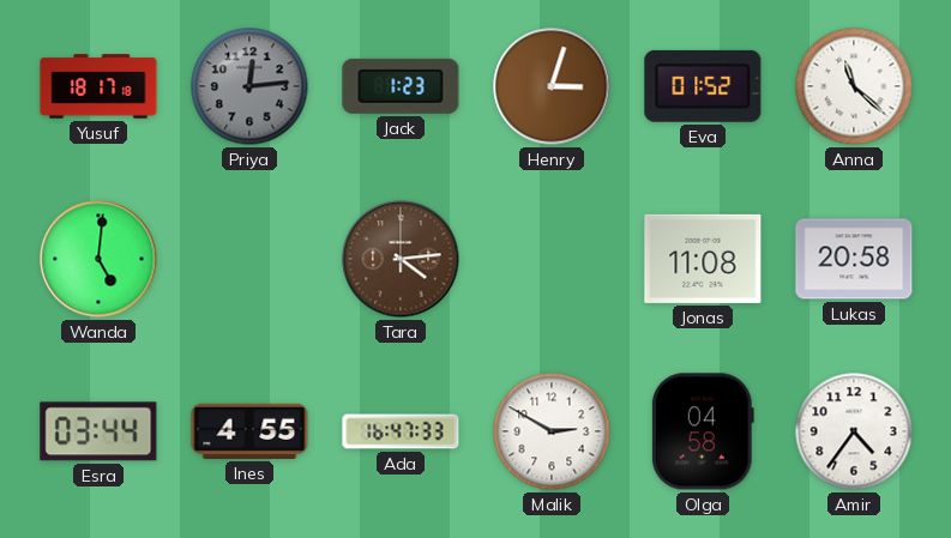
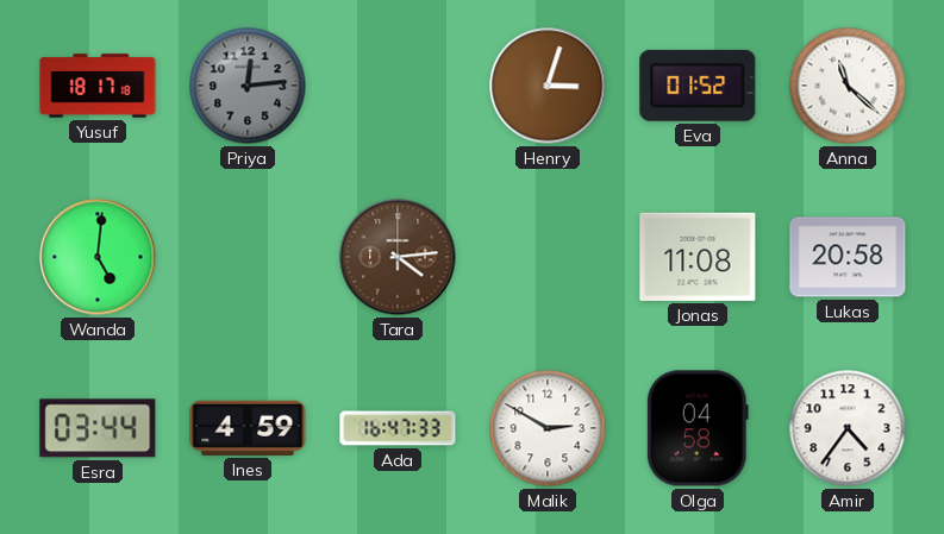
Jack: 1:23 -> none (401, 86)
Ines: 4:55 -> 4:59 (248, 428)
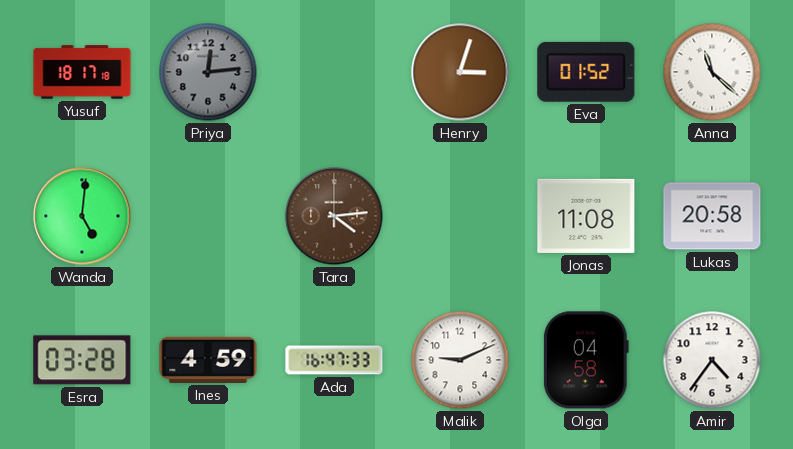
Esra: 03:44 -> 03:28 (82, 360)
Malik: 2:50 -> 9:11 (460, 360)
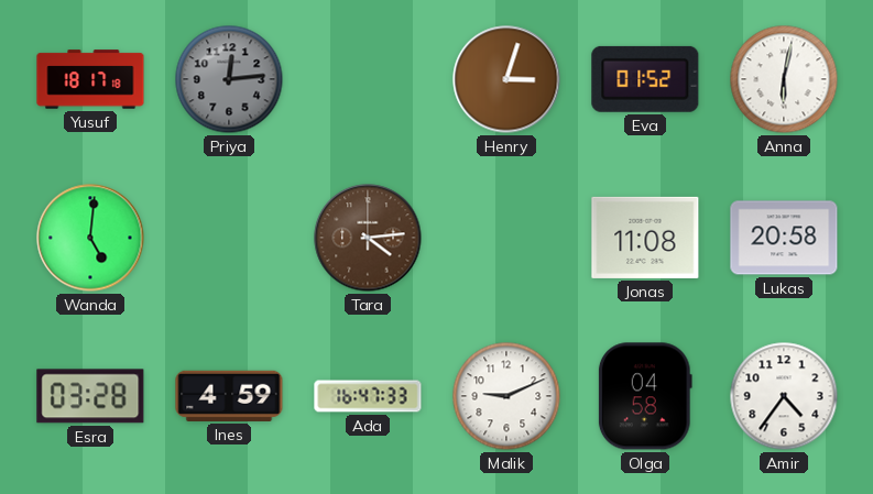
Anna: 11:22 -> 6:02 (784, 79)
